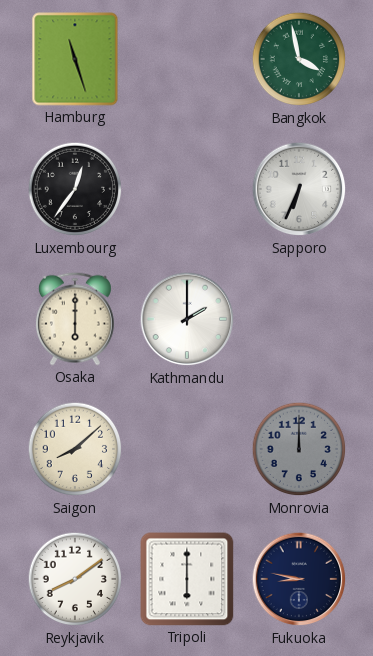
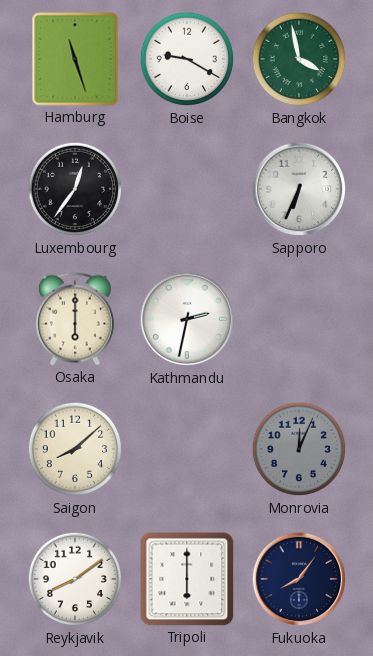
Boise: none -> 9:20 (187, 59)
Kathmandu: 2:00 -> 2:32 (187, 319)
Monrovia: 12:00 -> 12:04 (299, 449)
Fukuoka: 8:47 -> 8:06 (299, 579)
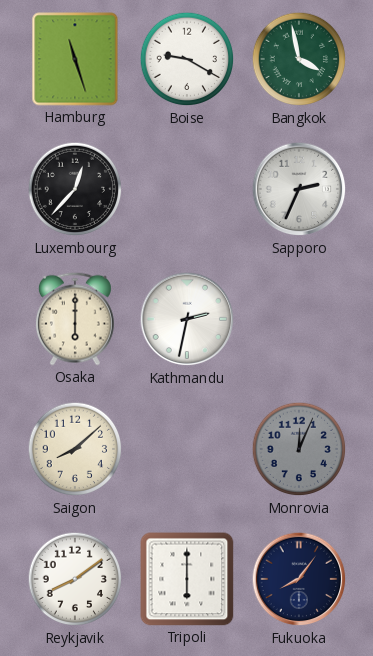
Luxembourg: 12:36 -> 12:37 (75, 189)
Sapporo: 6:34 -> 2:34 (299, 189)
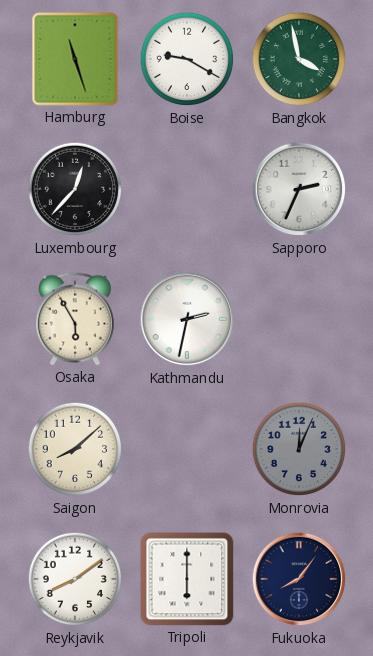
Osaka: 6:00 -> 5:55 (75, 319)
